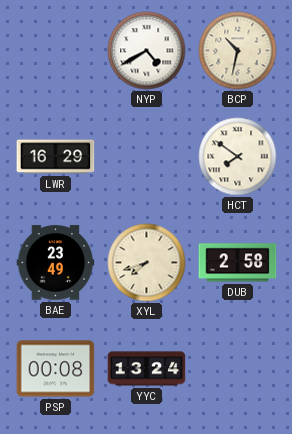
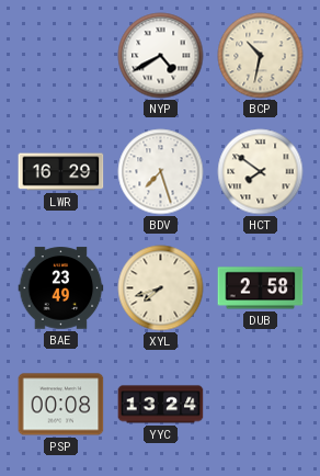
BDV: none -> 7:27 (161, 172)
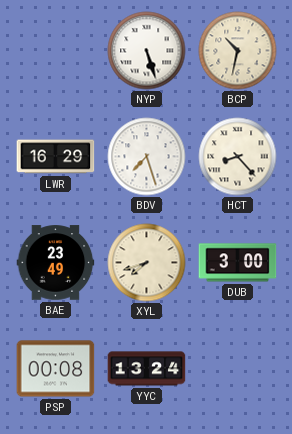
NYP: 4:40 -> 5:27 (147, 51)
HCT: 7:51 -> 8:23 (238, 157)
DUB: 2:58 -> 3:00 (238, 263)
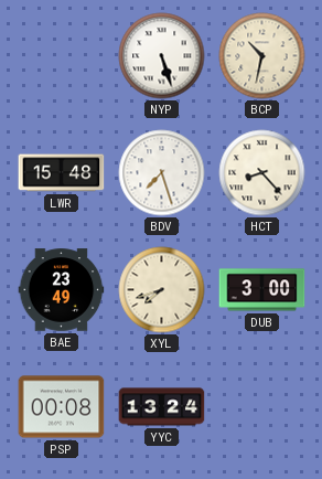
LWR: 16:29 -> 15:48 (62, 173)
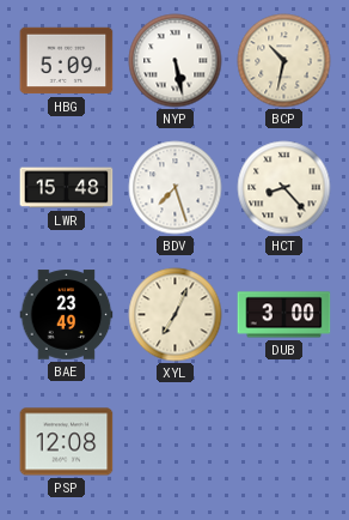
HBG: none -> 5:09 (67, 61)
NYP: 5:27 -> 5:28 (176, 61)
XYL: 7:42 -> 7:04 (176, 315)
PSP: 00:08 -> 12:08 (67, 442)
YYC: 13:24 -> none (162, 407)
